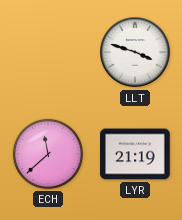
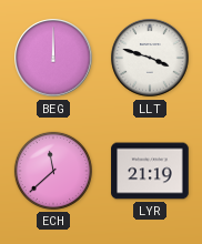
BEG: none -> 12:00 (53, 58)
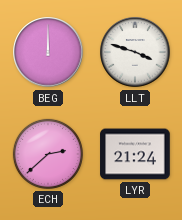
ECH: 11:38 -> 2:38 (48, 154)
LYR: 21:19 -> 21:24 (135, 154)
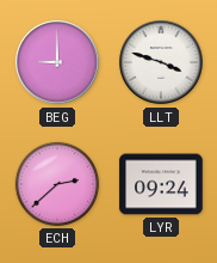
BEG: 12:00 -> 9:00 (57, 62)
LYR: 21:24 -> 09:24 (161, 184)
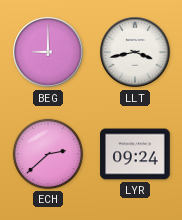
LLT: 3:48 -> 3:43 (135, 52)
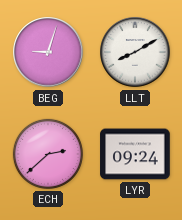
BEG: 9:00 -> 9:03 (48, 52)
LLT: 3:43 -> 8:10 (135, 52)
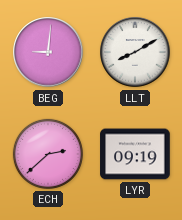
BEG: 9:03 -> 9:01 (48, 52)
LYR: 09:24 -> 09:19 (135, 154)
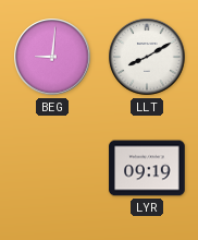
ECH: 2:38 -> none (48, 154)
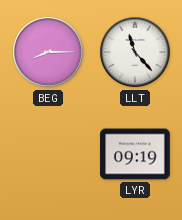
BEG: 9:01 -> 8:15 (48, 52)
LLT: 8:10 -> 11:23 (135, 52)
